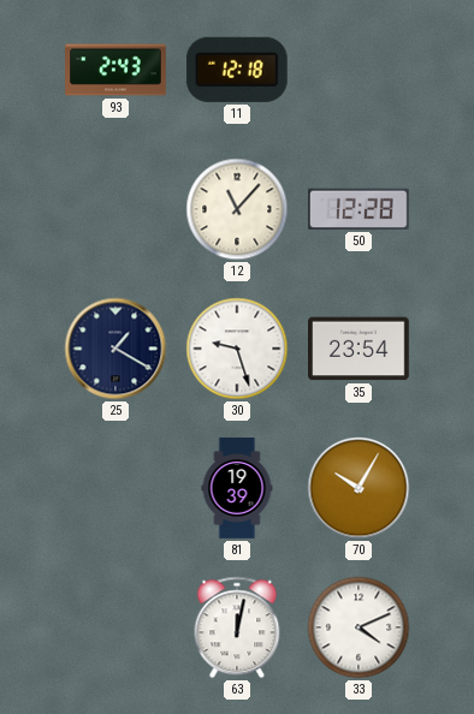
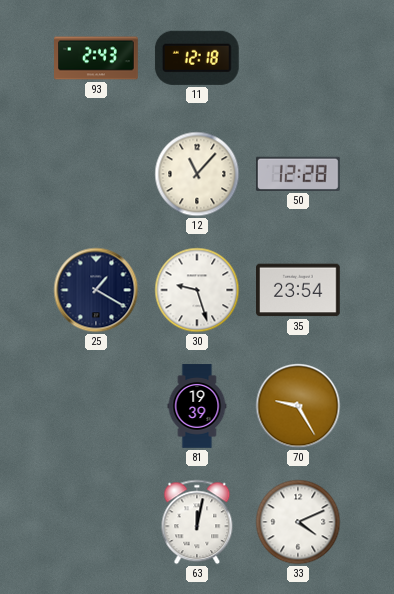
70: 10:05 -> 9:25 (298, 406)
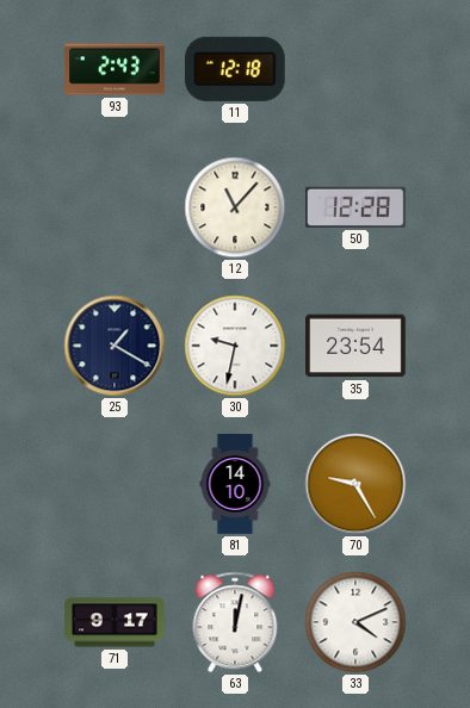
30: 9:27 -> 9:32 (235, 346)
81: 19:39 -> 14:10 (235, 484)
71: none -> 9:17 (115, 622)
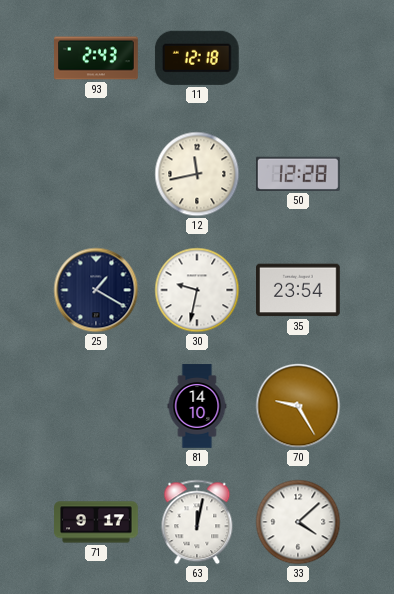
12: 11:07 -> 11:43 (197, 174)
33: 4:11 -> 4:08 (298, 522)
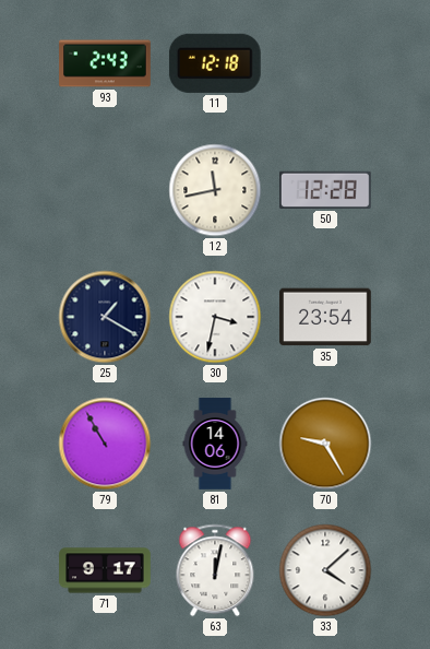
30: 9:32 -> 3:32 (215, 317)
79: none -> 10:55 (105, 444)
81: 14:10 -> 14:06 (215, 444)
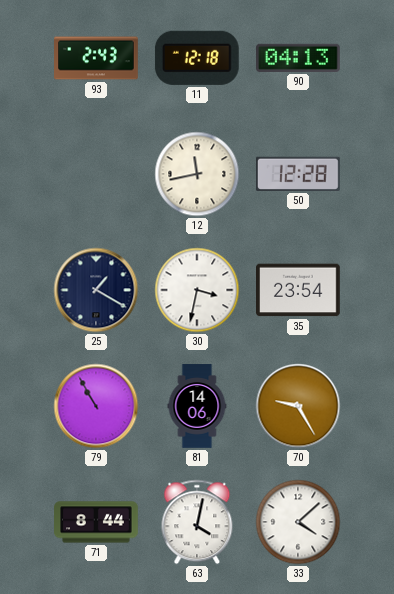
90: none -> 04:13 (299, 58)
71: 9:17 -> 8:44 (96, 522)
63: 12:02 -> 4:02 (197, 522)
